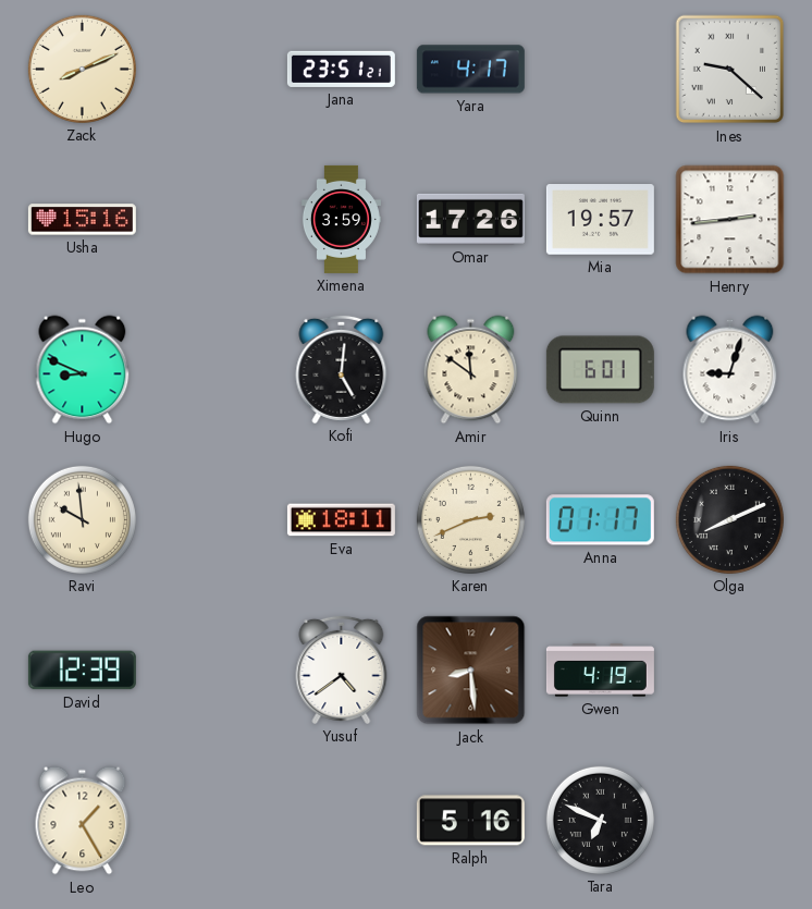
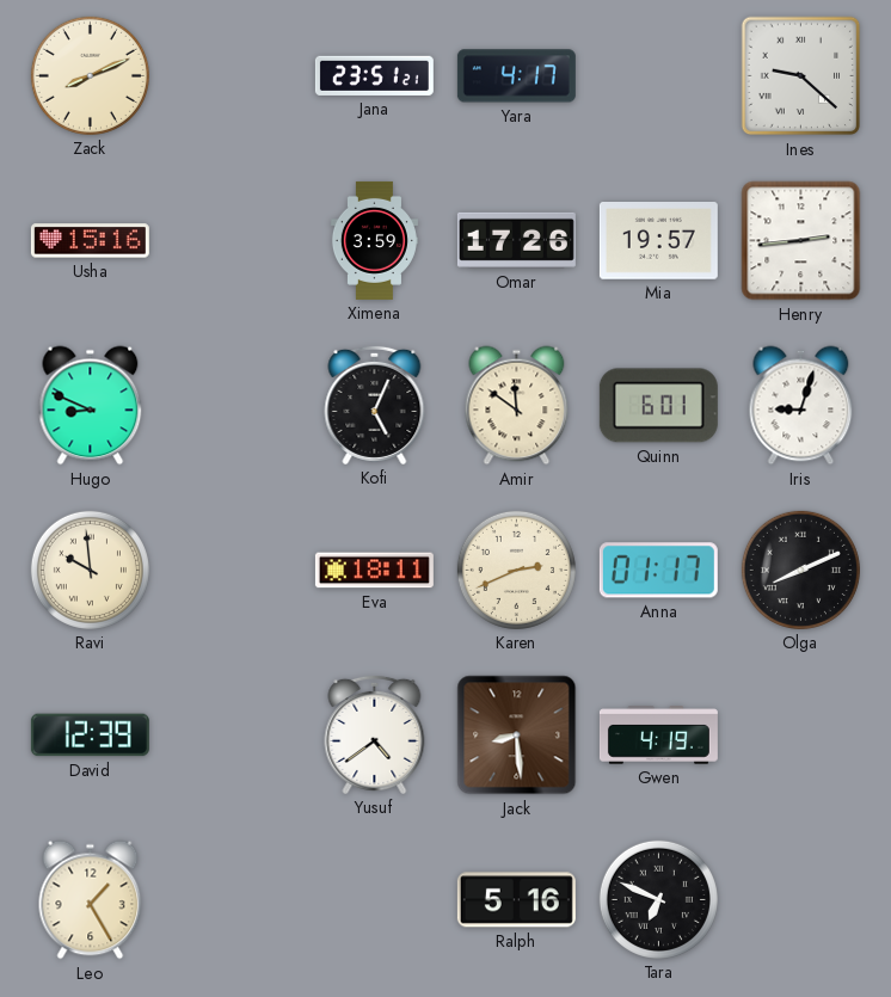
Kofi: 5:01 -> 5:04 (375, 405)
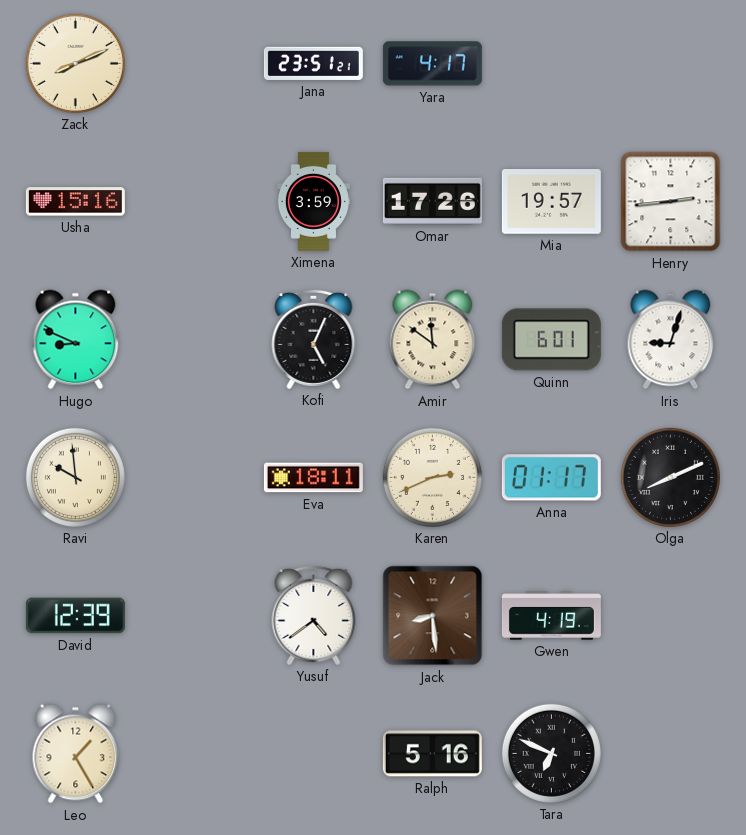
Ines: 9:22 -> none (801, 76)
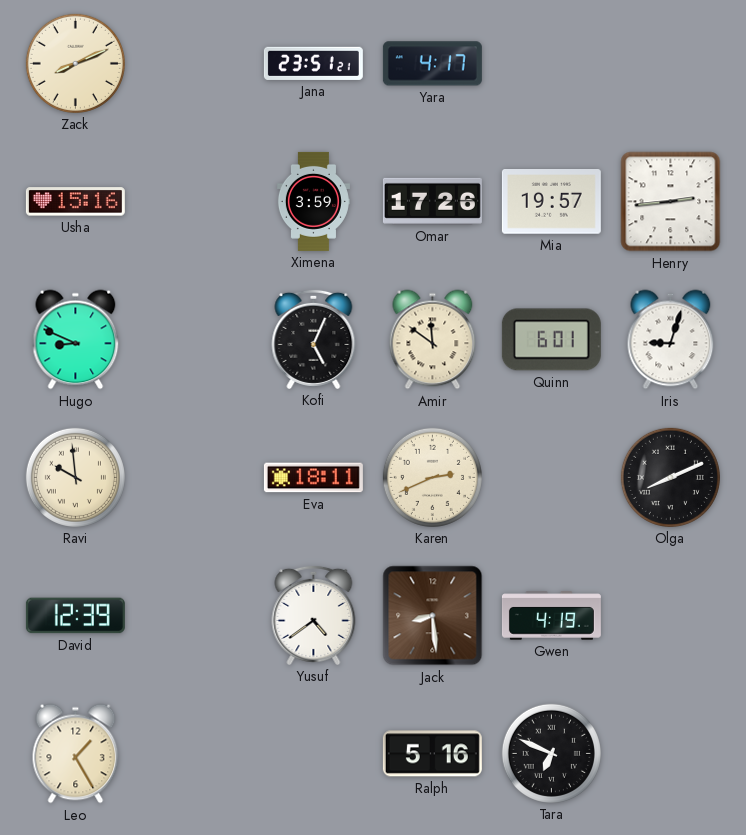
Anna: 01:17 -> none (551, 478)
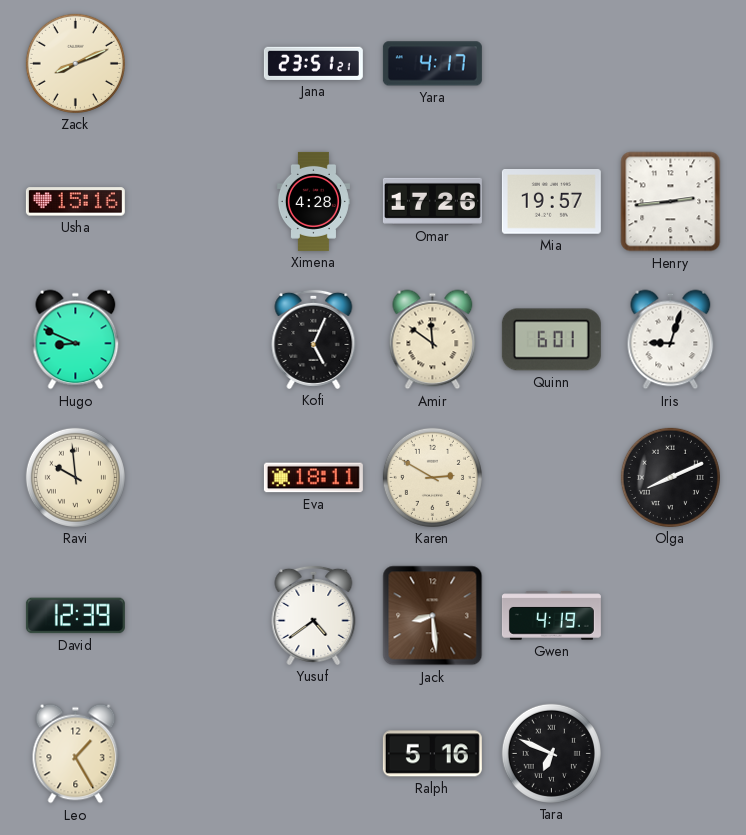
Ximena: 3:59 -> 4:28 (313, 201)
Karen: 2:41 -> 2:50 (432, 477)
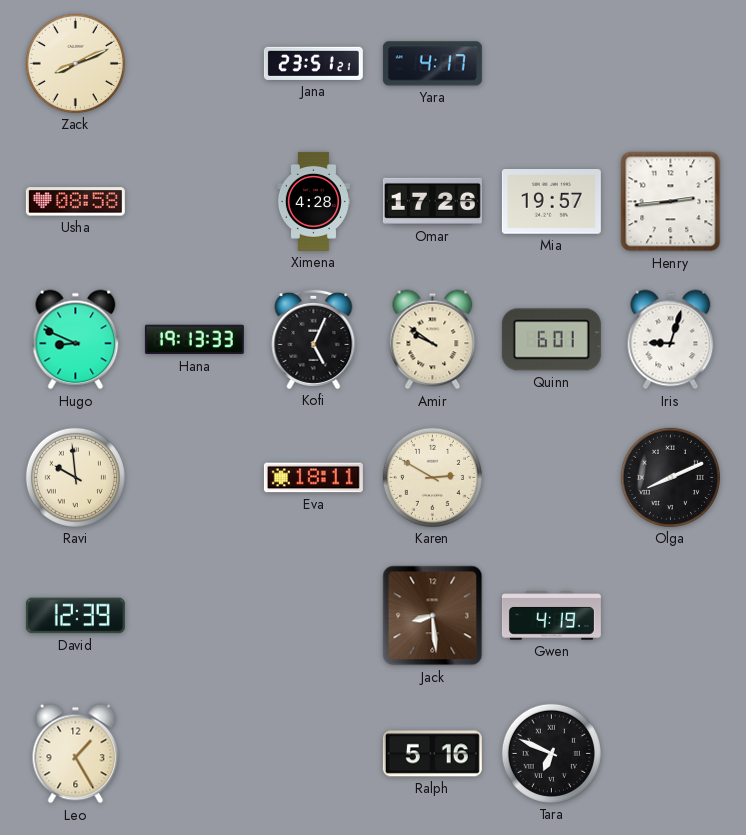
Usha: 15:16 -> 08:58 (75, 202)
Hana: none -> 19:13 (194, 340)
Amir: 11:51 -> 9:51 (433, 340)
Yusuf: 4:39 -> none (314, 615)
